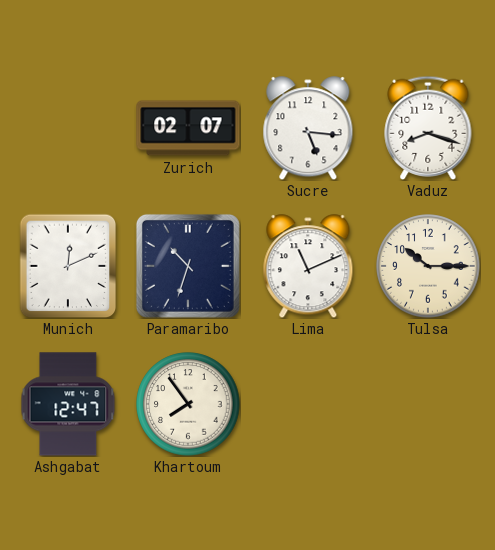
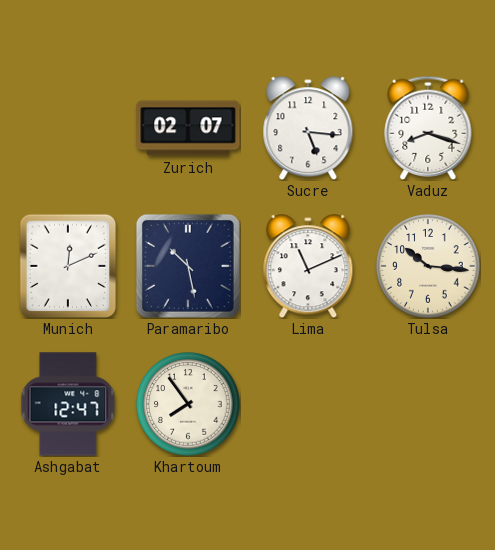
Paramaribo: 10:33 -> 10:28 (188, 266)
Tulsa: 10:15 -> 10:16 (428, 266)
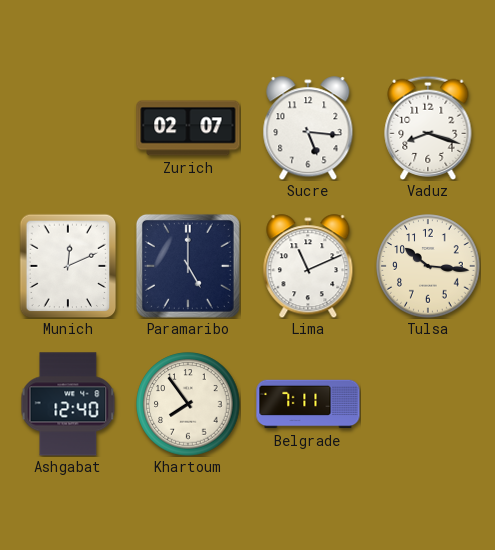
Paramaribo: 10:28 -> 5:00 (188, 266)
Ashgabat: 12:47 -> 12:40 (68, 404)
Belgrade: none -> 7:11 (308, 404)
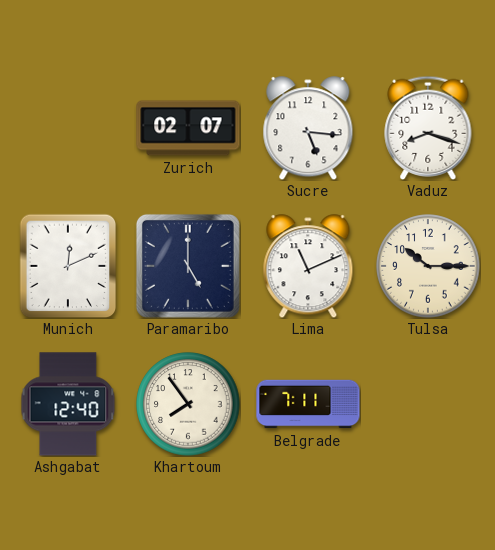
Tulsa: 10:16 -> 10:15 (428, 266)
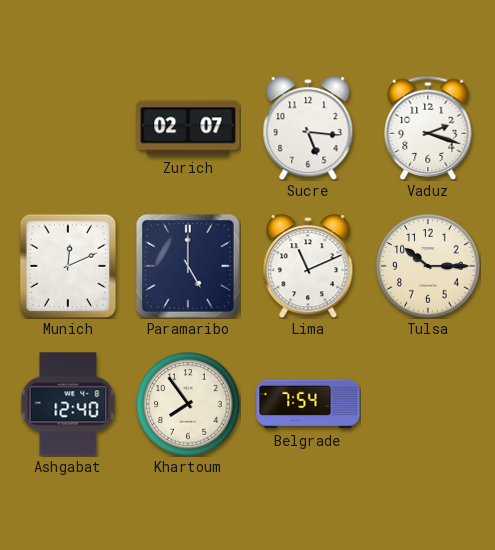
Vaduz: 8:18 -> 2:18 (428, 127)
Belgrade: 7:11 -> 7:54 (308, 404)
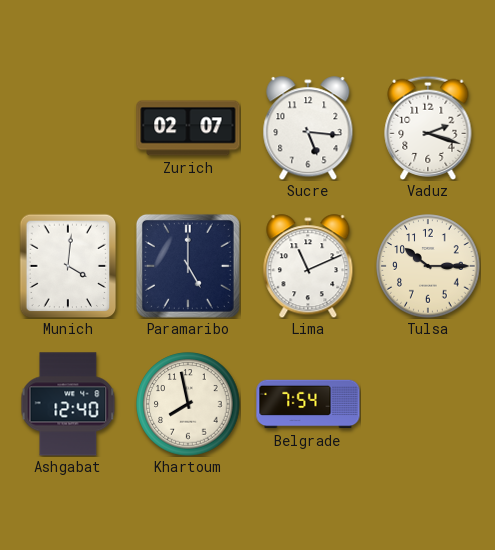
Munich: 12:11 -> 4:01 (68, 266)
Khartoum: 7:54 -> 7:58 (188, 404)
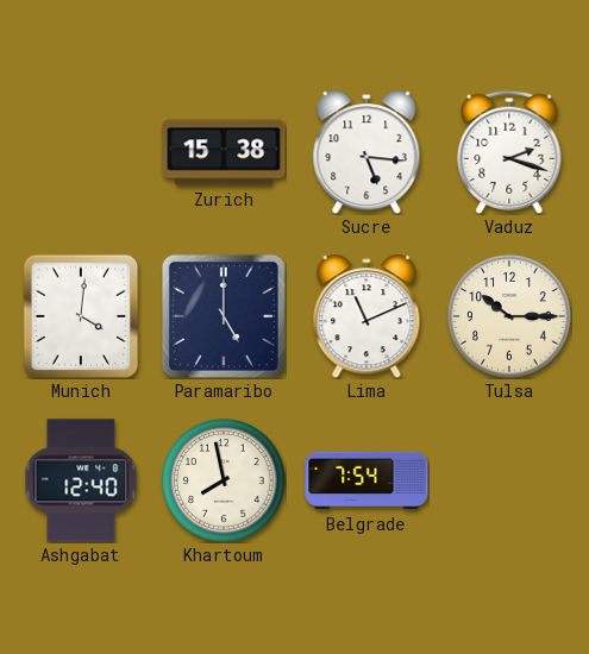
Zurich: 02:07 -> 15:38 (224, 152)
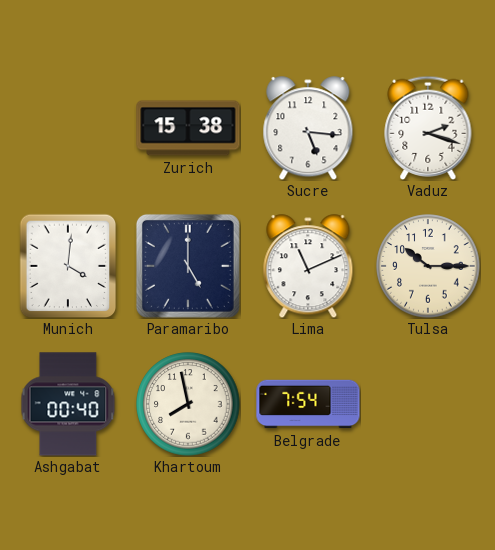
Ashgabat: 12:40 -> 00:40 (68, 404)
